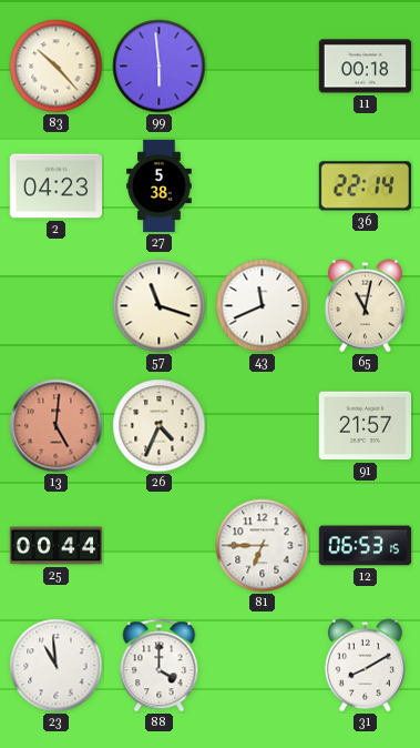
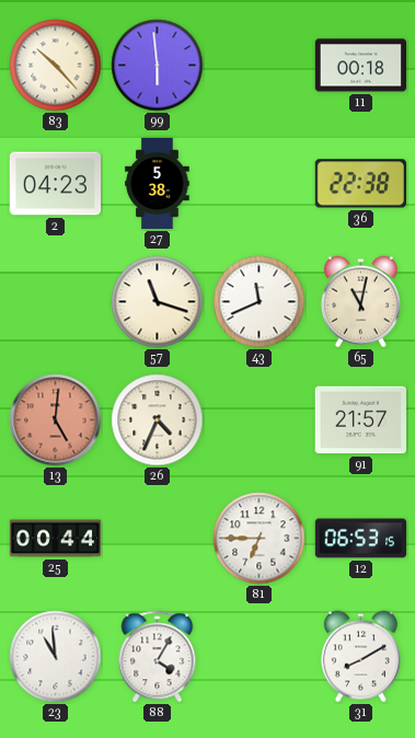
36: 22:14 -> 22:38 (360, 184)
88: 4:00 -> 4:05 (158, 657)
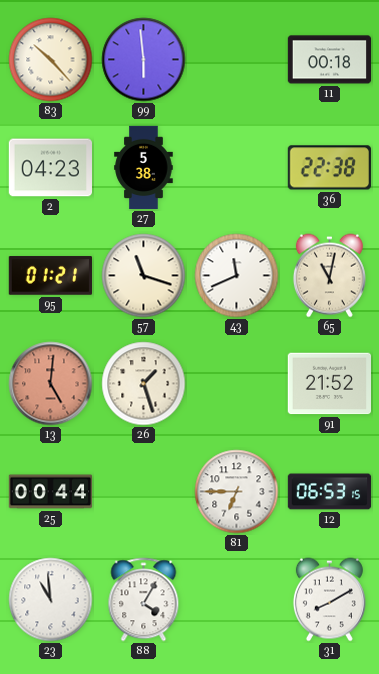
95: none -> 01:21 (50, 276)
26: 4:34 -> 1:27 (144, 384)
91: 21:57 -> 21:52 (329, 384)
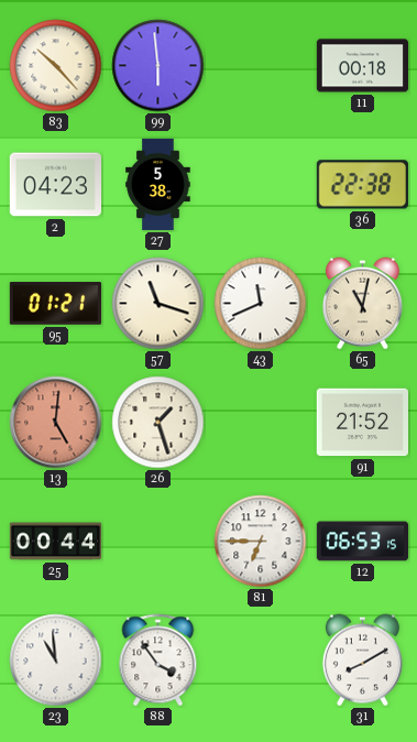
88: 4:05 -> 3:54 (158, 661)
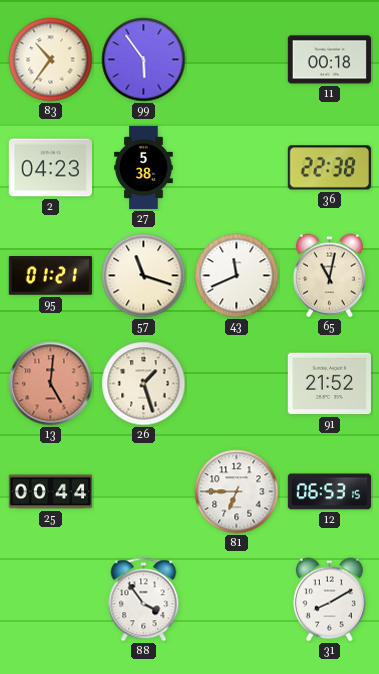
83: 10:23 -> 10:36 (51, 60)
99: 5:59 -> 5:54 (144, 60)
23: 10:59 -> none (56, 661)
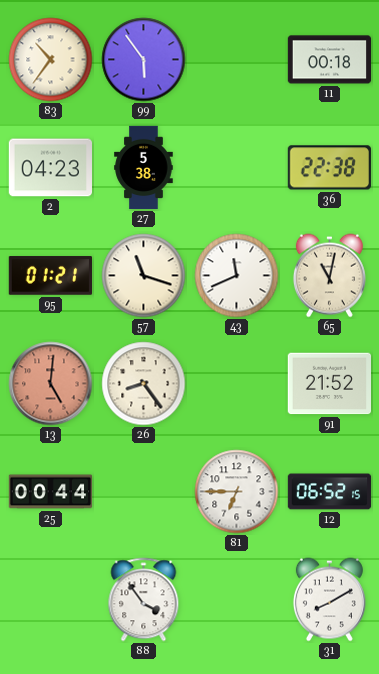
26: 1:27 -> 8:24 (144, 384)
12: 06:53 -> 06:52 (330, 492)
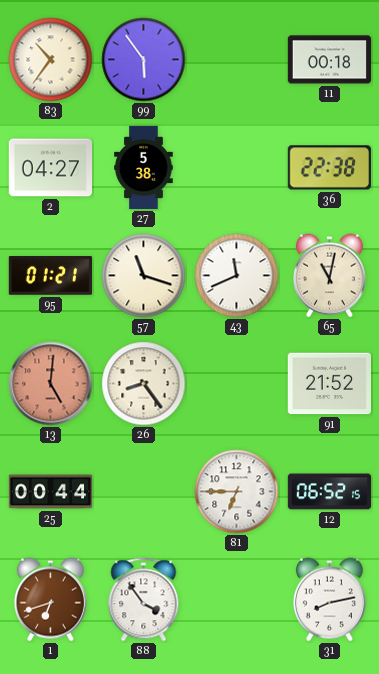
2: 04:23 -> 04:27 (50, 168)
1: none -> 6:42 (50, 600)
31: 8:10 -> 8:13 (329, 600)
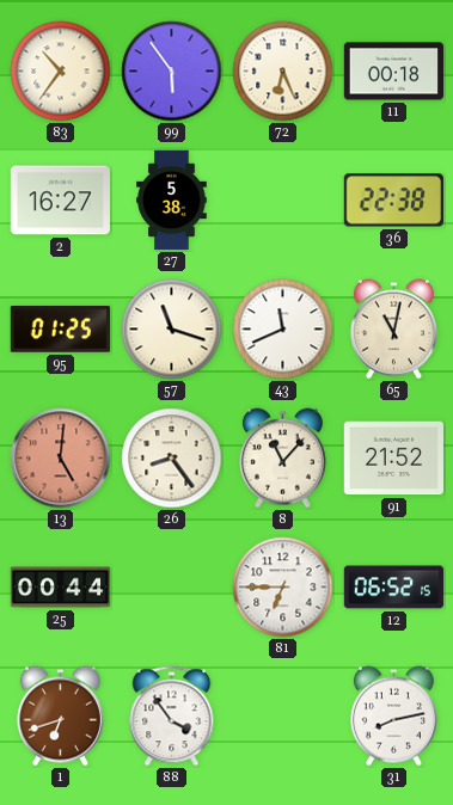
72: none -> 6:26 (283, 72)
2: 04:27 -> 16:27 (60, 201)
95: 01:21 -> 01:25 (60, 330)
8: none -> 11:07 (282, 459)
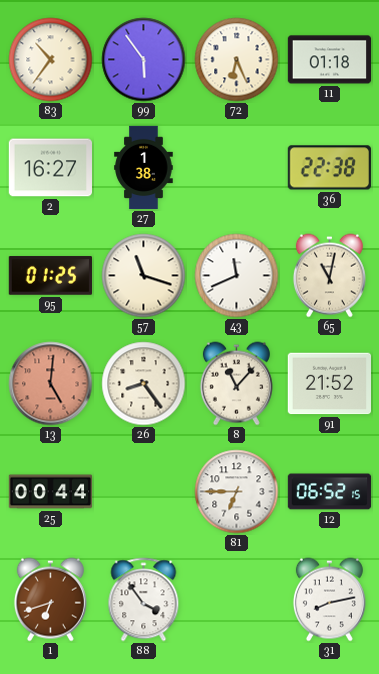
11: 00:18 -> 01:18 (329, 60)
27: 5:38 -> 1:38 (144, 168)
